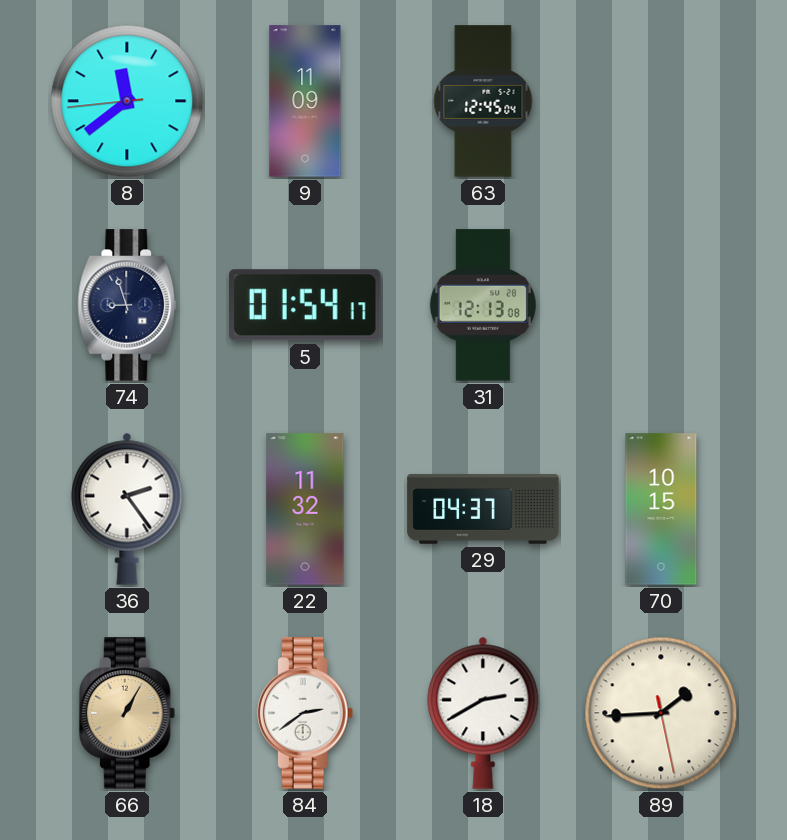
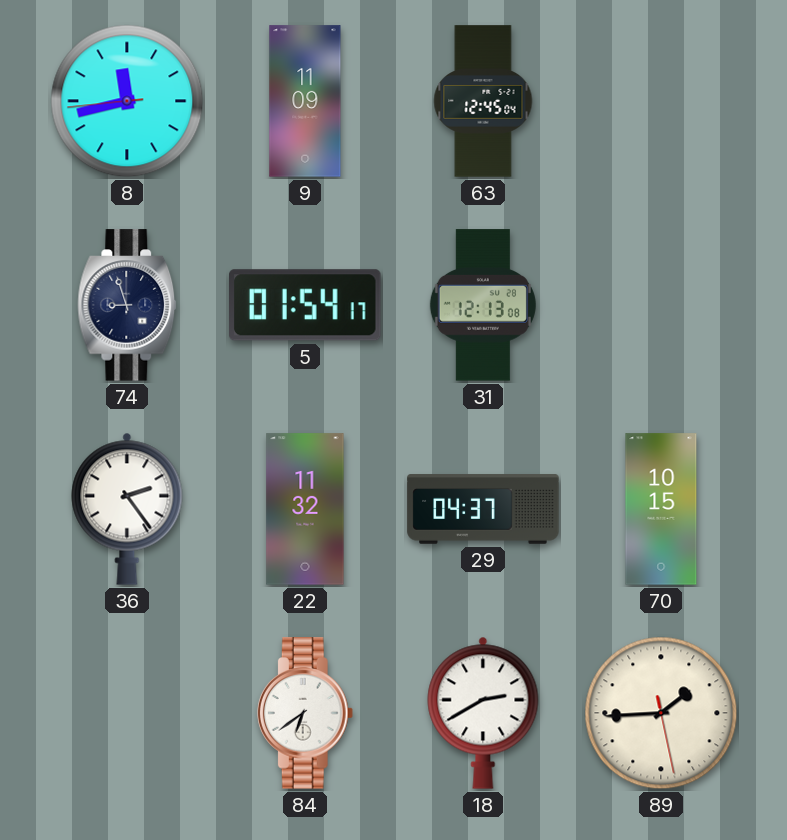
8: 11:38 -> 11:42 (127, 101)
66: 1:05 -> none (127, 713)
84: 2:39 -> 6:39 (305, 713)
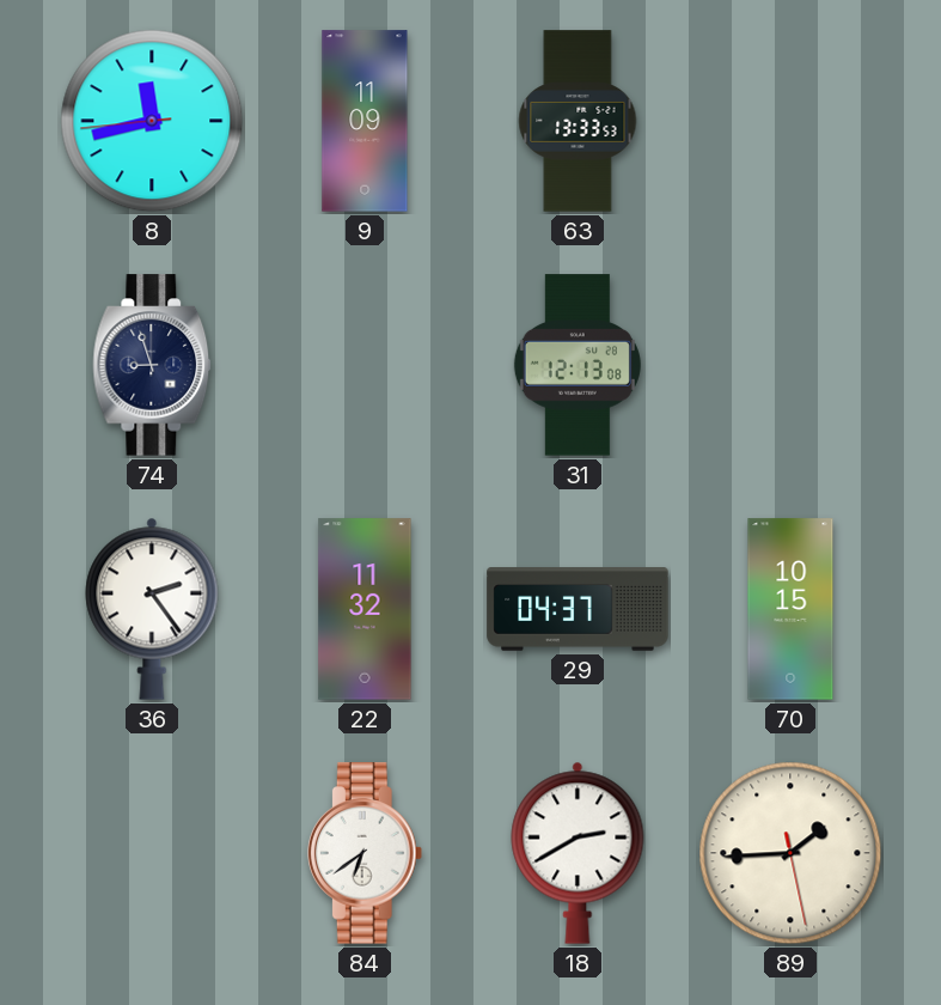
63: 12:45 -> 13:33 (578, 121)
5: 01:54 -> none (306, 305)
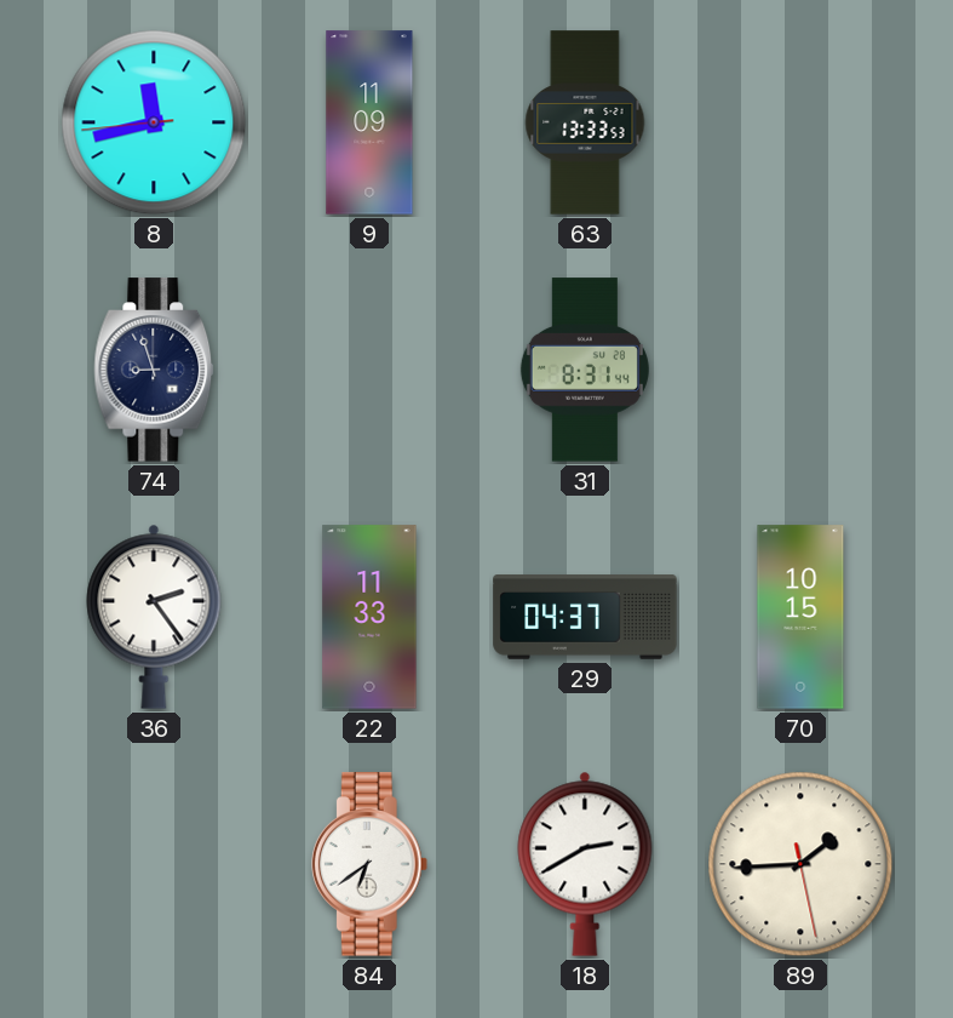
31: 12:13 -> 8:31 (585, 370)
22: 11:32 -> 11:33 (369, 617)
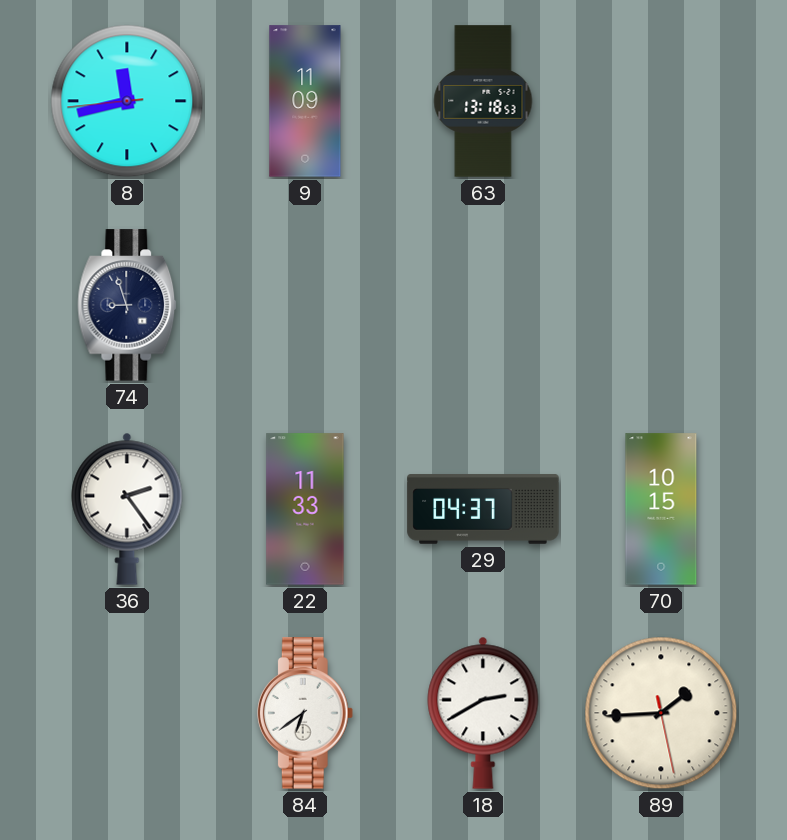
63: 13:33 -> 13:18 (483, 101)
31: 8:31 -> none (585, 370)
